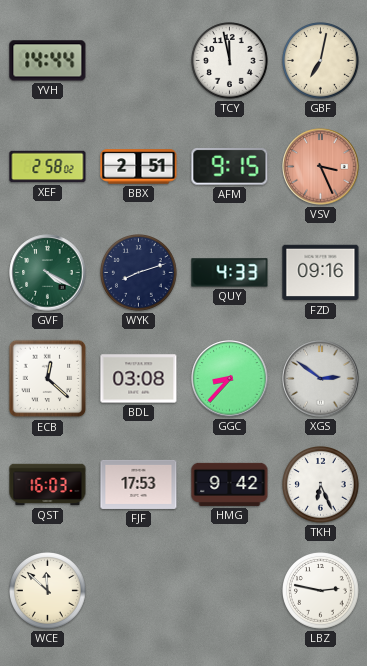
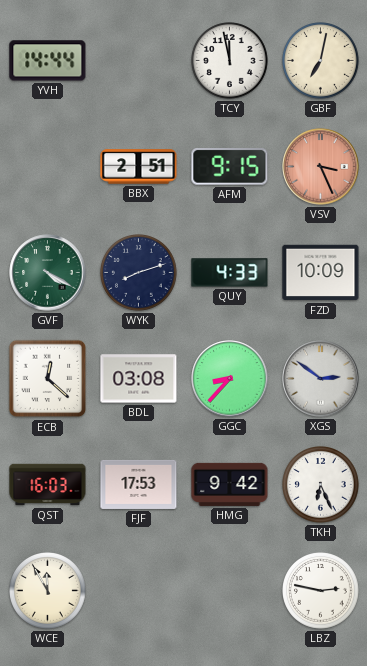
XEF: 2:58 -> none (48, 167)
FZD: 09:16 -> 10:09 (321, 273)
WCE: 11:52 -> 11:55 (48, 591)
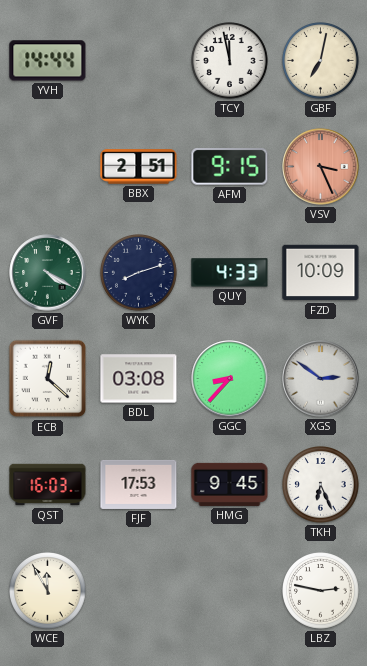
HMG: 9:42 -> 9:45 (230, 484)
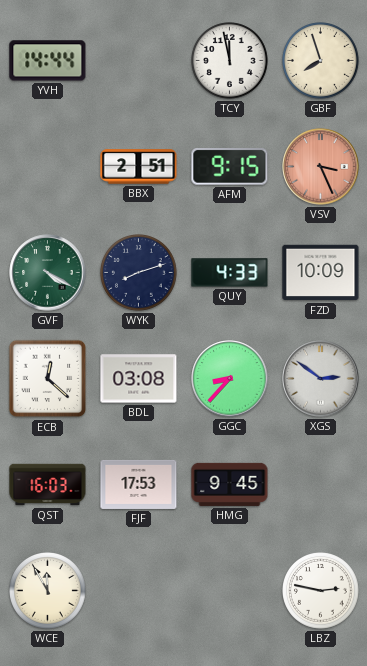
GBF: 7:02 -> 7:57 (321, 61)
TKH: 6:26 -> none (321, 485)
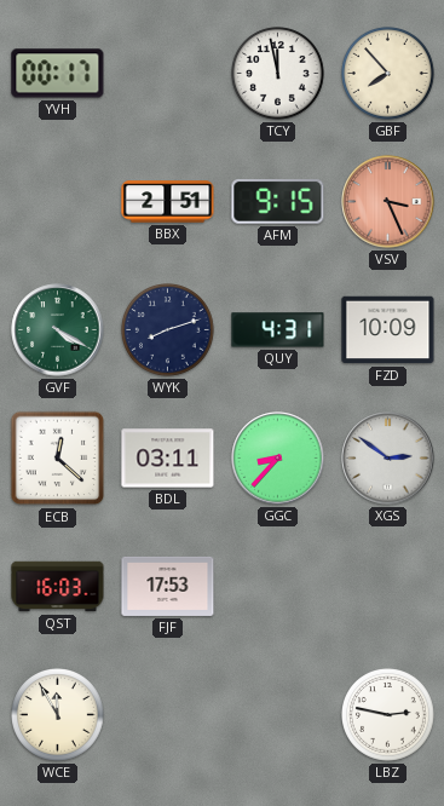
YVH: 14:44 -> 00:17 (58, 74)
GBF: 7:57 -> 7:53 (388, 74)
QUY: 4:33 -> 4:31 (278, 330)
BDL: 03:08 -> 03:11 (168, 459)
HMG: 9:45 -> none (230, 484)
